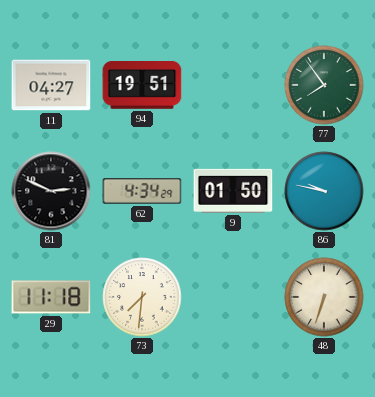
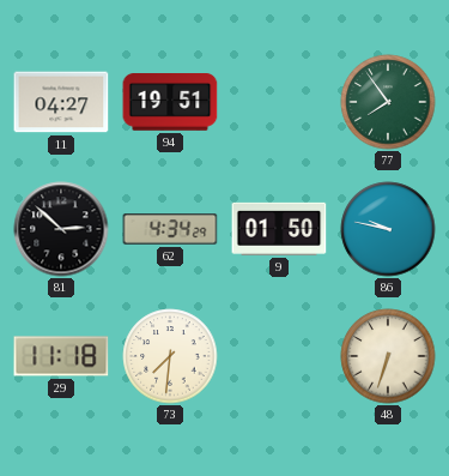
81: 2:49 -> 2:52 (61, 229)
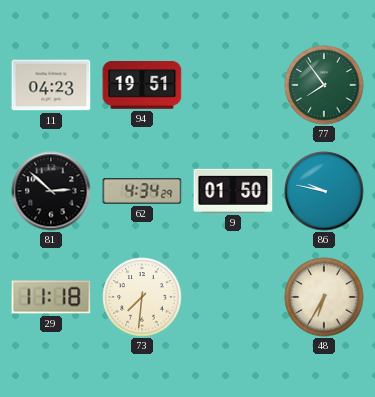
11: 04:27 -> 04:23 (51, 85)
48: 6:33 -> 6:35 (324, 297)
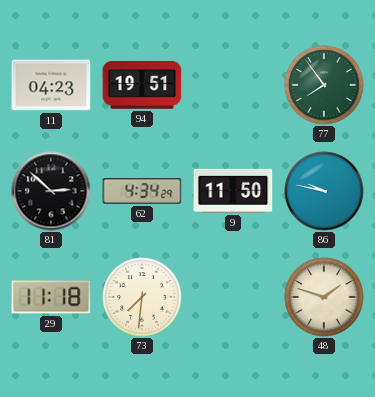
9: 01:50 -> 11:50 (233, 191)
48: 6:35 -> 1:48 (324, 297)
